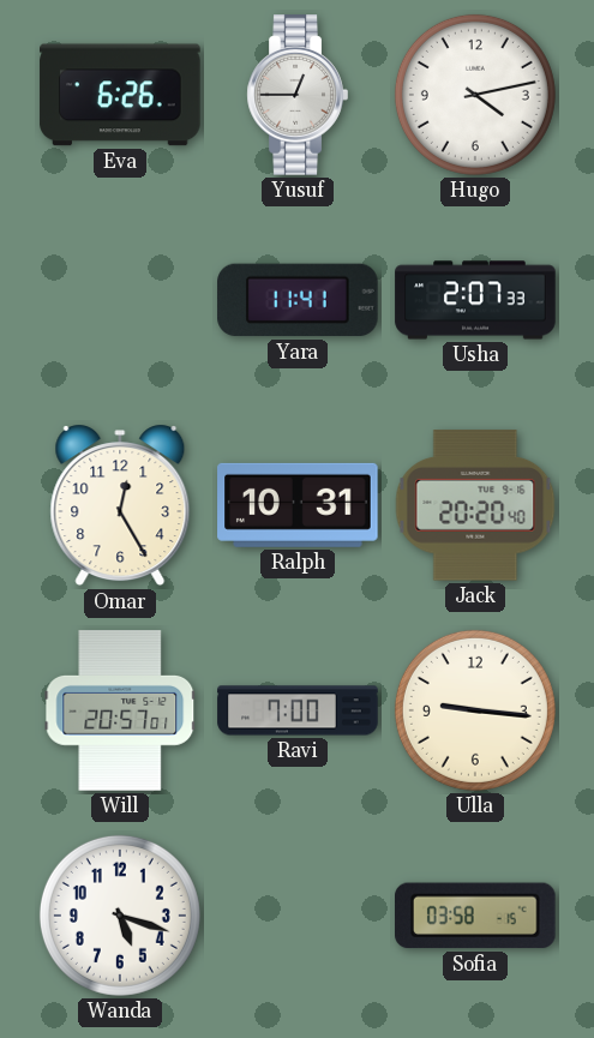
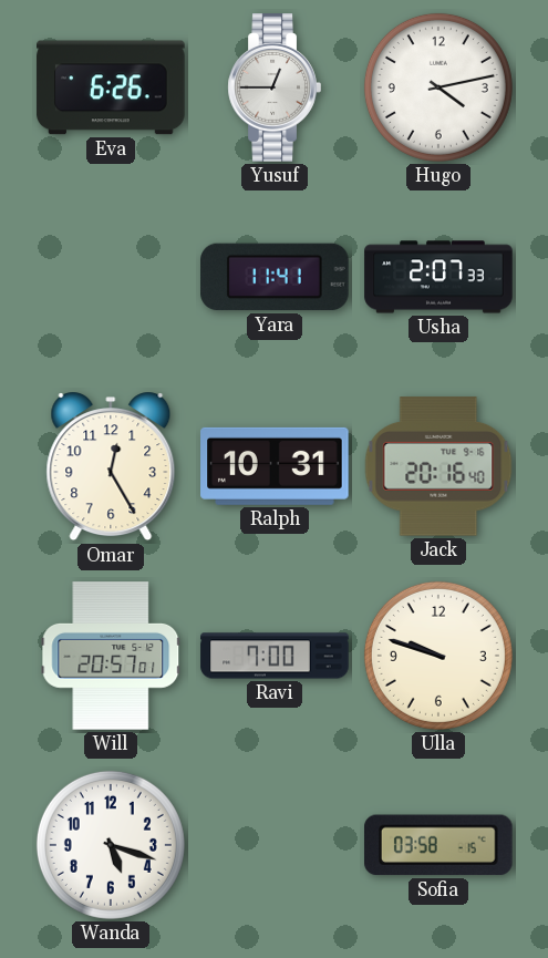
Jack: 20:20 -> 20:16 (438, 466)
Ulla: 9:16 -> 9:48 (438, 656)
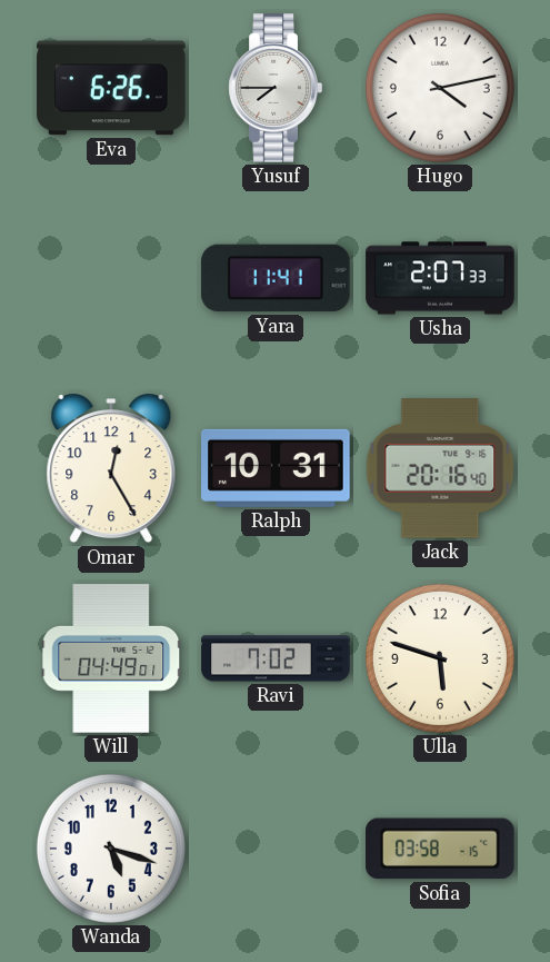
Yusuf: 12:45 -> 7:45 (276, 88)
Will: 20:57 -> 04:49 (111, 658)
Ravi: 7:00 -> 7:02 (276, 658)
Ulla: 9:48 -> 5:48 (440, 658)
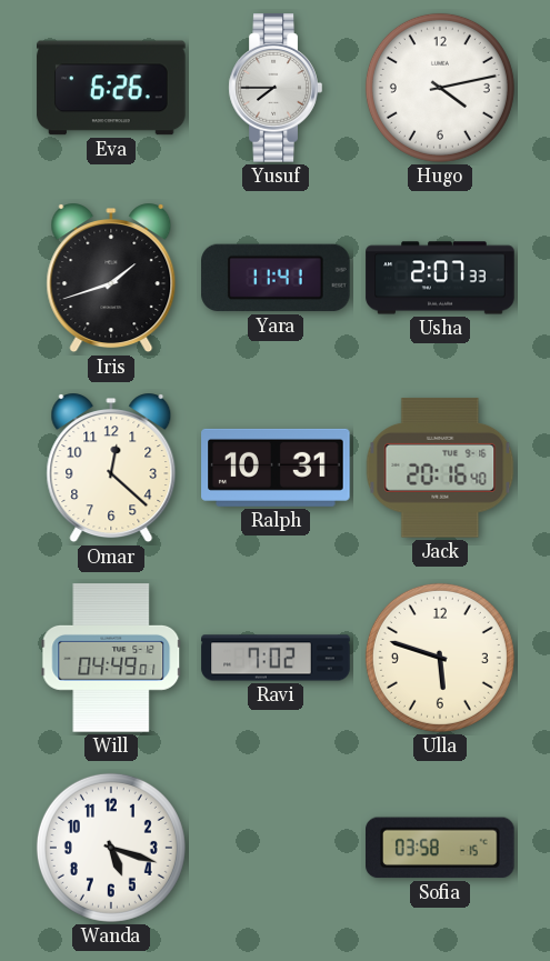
Iris: none -> 1:42 (111, 278)
Omar: 12:25 -> 12:22 (111, 468)
